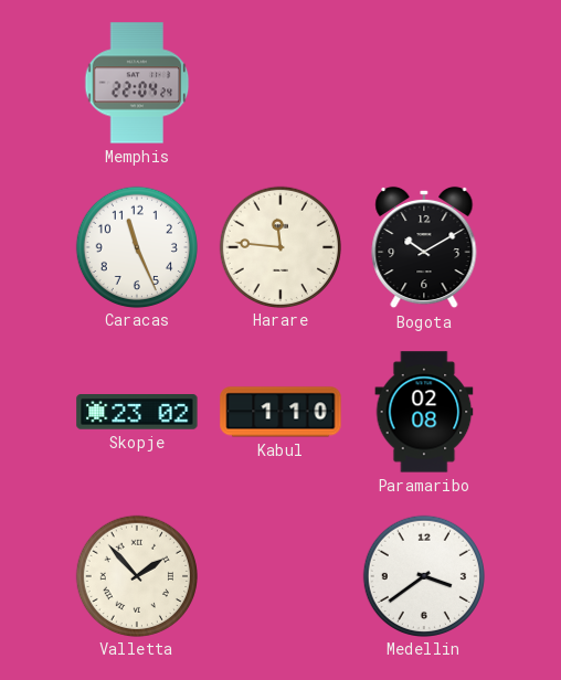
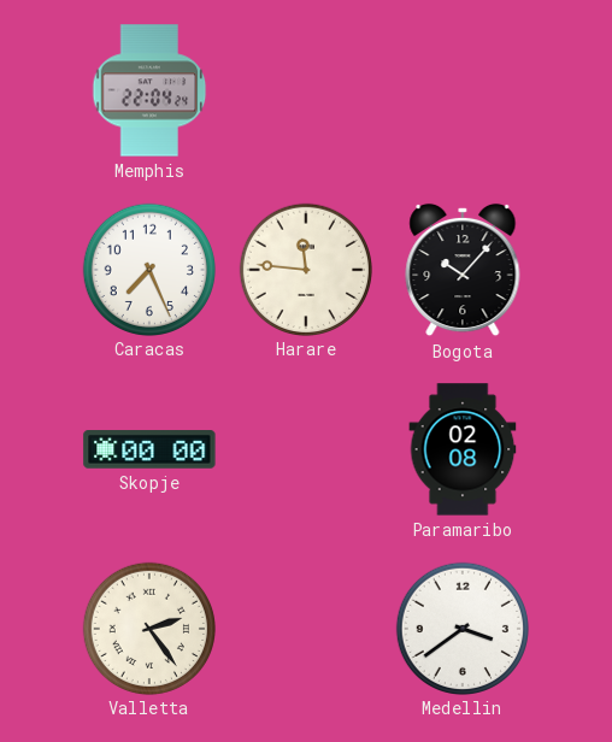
Caracas: 11:26 -> 7:26 (148, 269)
Bogota: 10:10 -> 10:07 (463, 270)
Skopje: 23:02 -> 00:00 (149, 450)
Kabul: 1:10 -> none (280, 412)
Valletta: 1:53 -> 2:24 (148, 628)
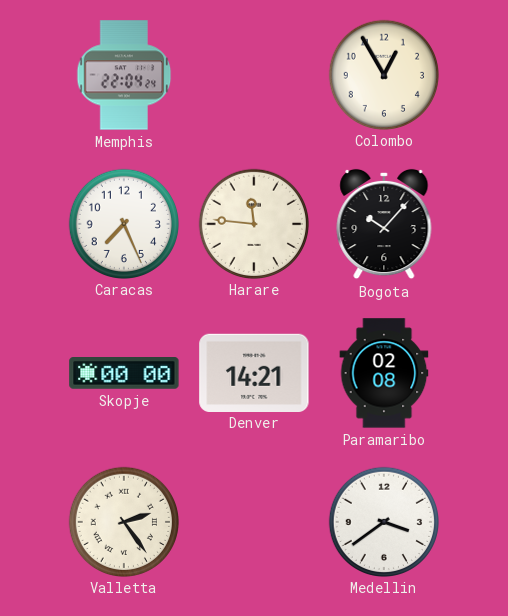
Colombo: none -> 12:55 (383, 74)
Denver: none -> 14:21 (254, 372)
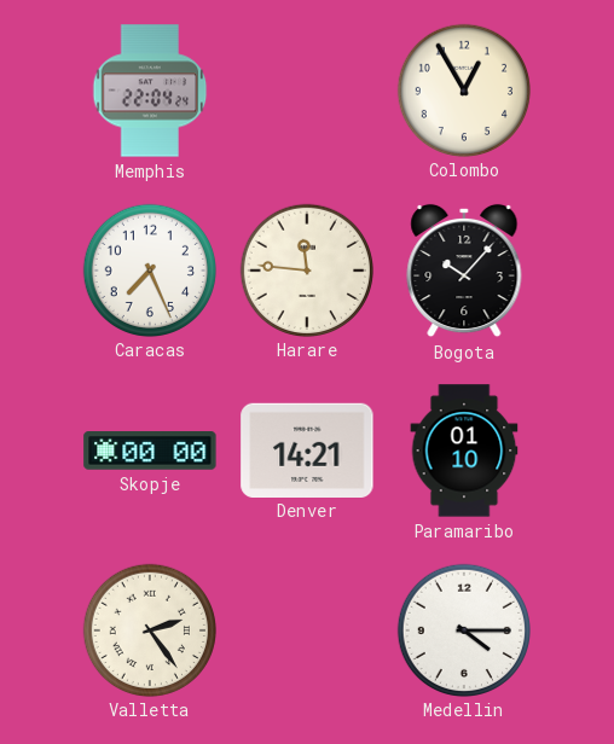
Paramaribo: 02:08 -> 01:10 (464, 451)
Medellin: 3:39 -> 4:15 (463, 629)
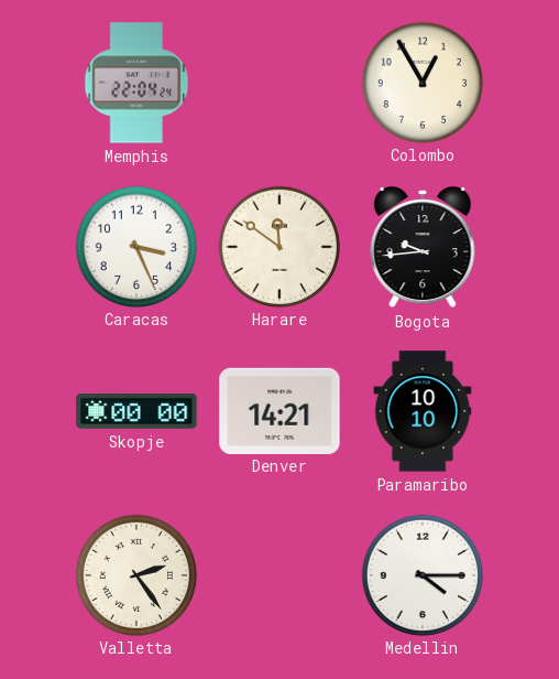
Caracas: 7:26 -> 3:26 (135, 246)
Harare: 11:46 -> 11:51 (278, 246)
Bogota: 10:07 -> 9:44 (423, 247)
Paramaribo: 01:10 -> 10:10 (423, 411)
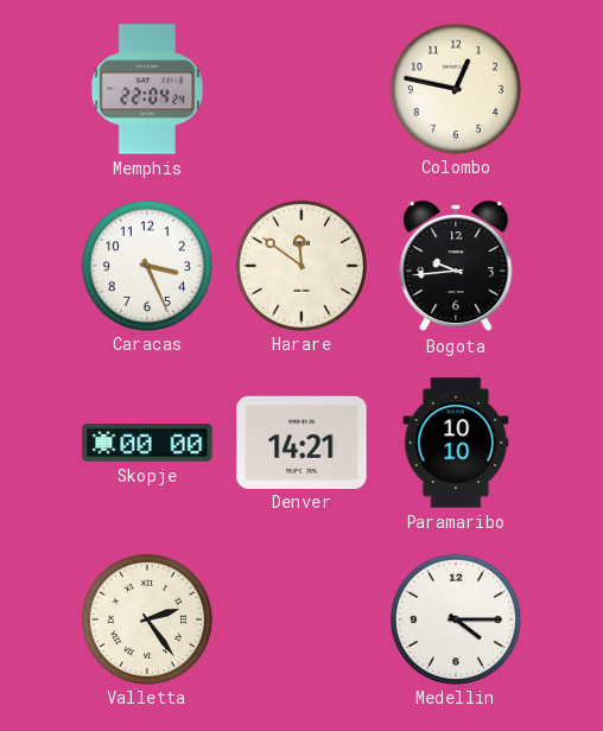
Colombo: 12:55 -> 12:47 (455, 88)
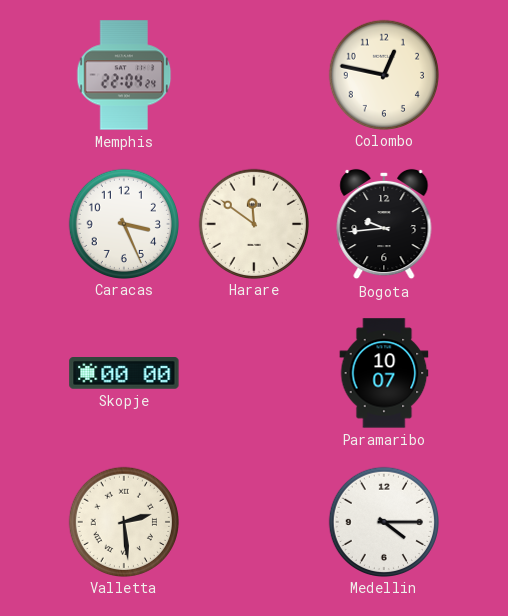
Denver: 14:21 -> none (301, 441)
Paramaribo: 10:10 -> 10:07 (384, 373)
Valletta: 2:24 -> 2:29 (123, 521)
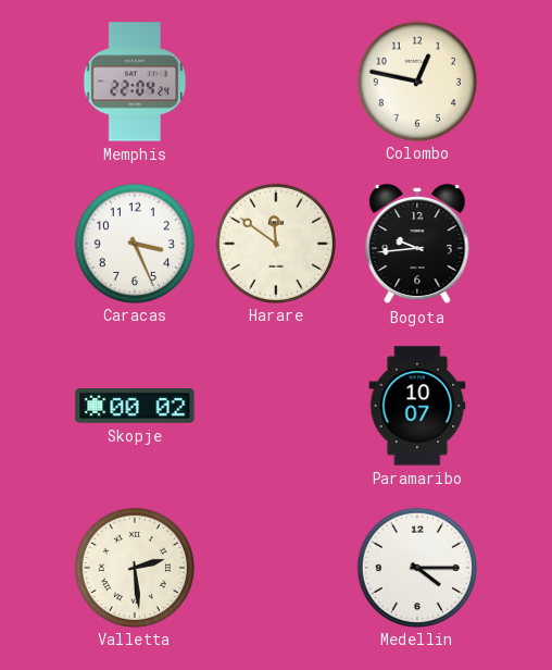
Skopje: 00:00 -> 00:02 (135, 407)
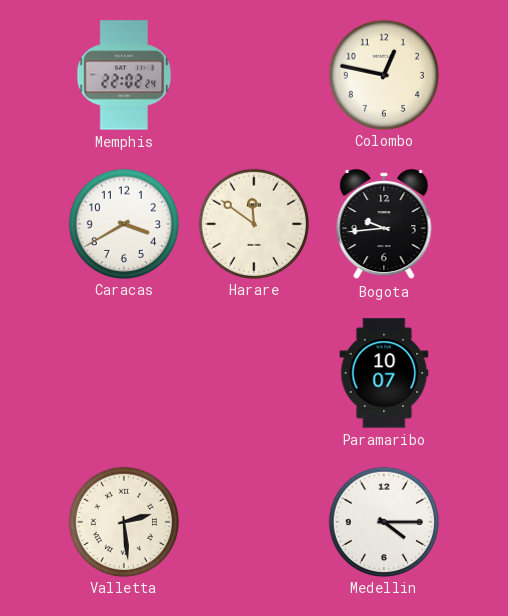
Memphis: 22:04 -> 22:02 (124, 75)
Caracas: 3:26 -> 3:40 (123, 223)
Skopje: 00:02 -> none (135, 407)
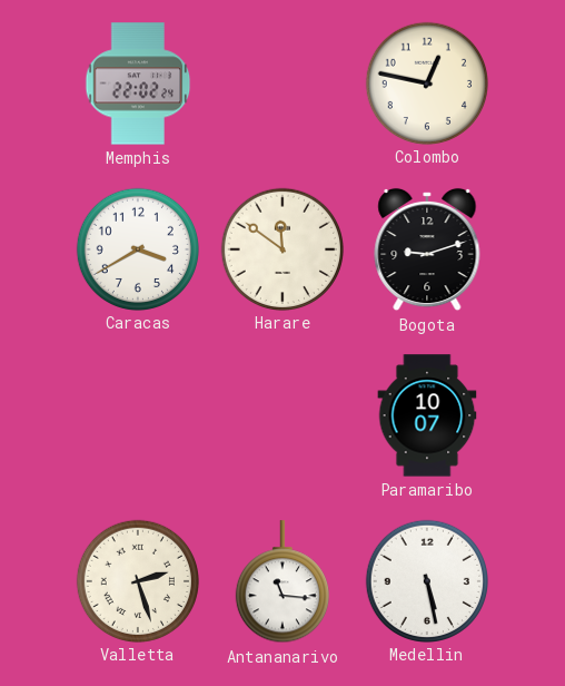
Bogota: 9:44 -> 9:12 (427, 249)
Valletta: 2:29 -> 2:27 (137, 580)
Antananarivo: none -> 11:16 (282, 582)
Medellin: 4:15 -> 5:28 (426, 580)
